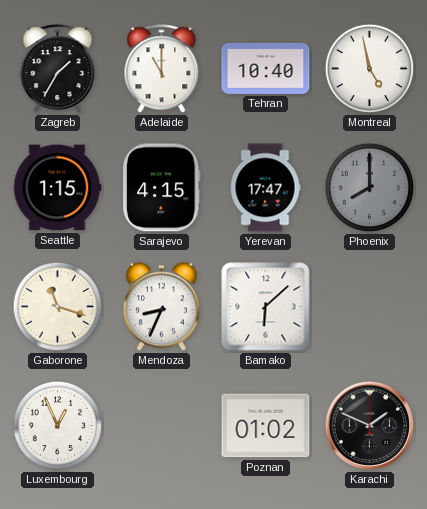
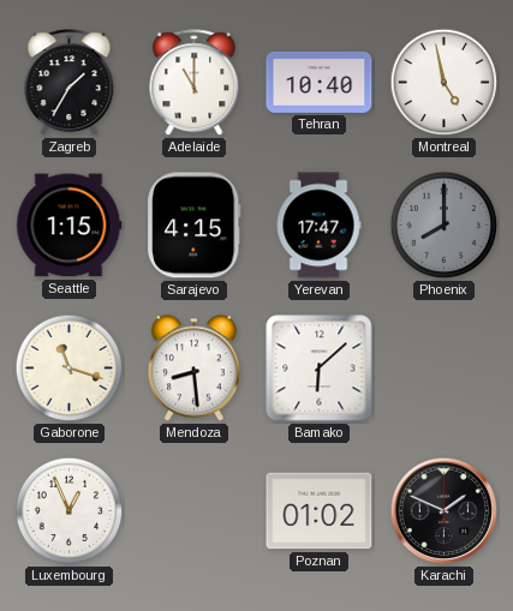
Mendoza: 8:34 -> 8:29 (193, 369)
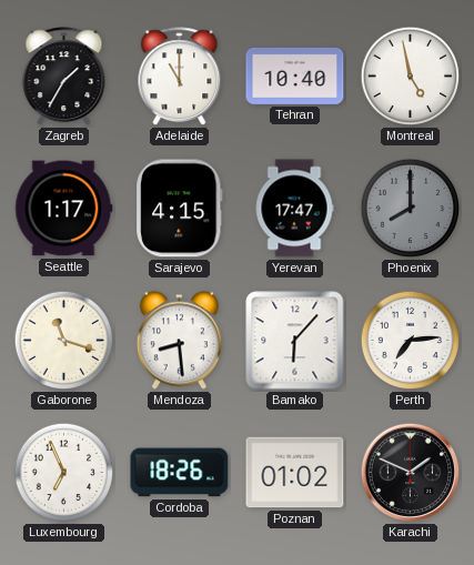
Seattle: 1:15 -> 1:17 (64, 209)
Bamako: 6:08 -> 6:07 (295, 341)
Perth: none -> 7:14 (411, 341)
Luxembourg: 12:56 -> 6:56 (64, 473)
Cordoba: none -> 18:26 (180, 473)
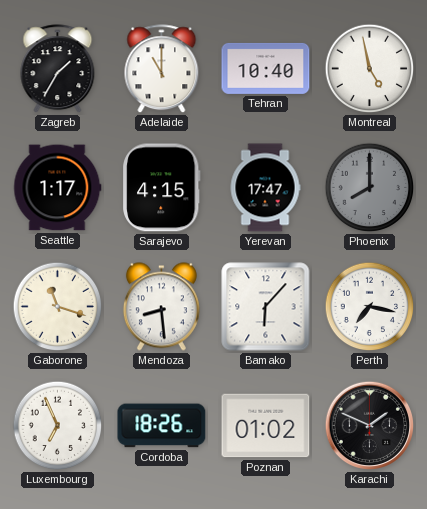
Perth: 7:14 -> 7:17 (370, 307)
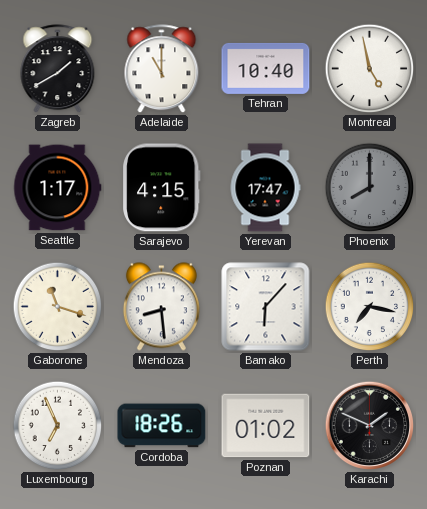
Zagreb: 1:35 -> 1:40 (58, 69)
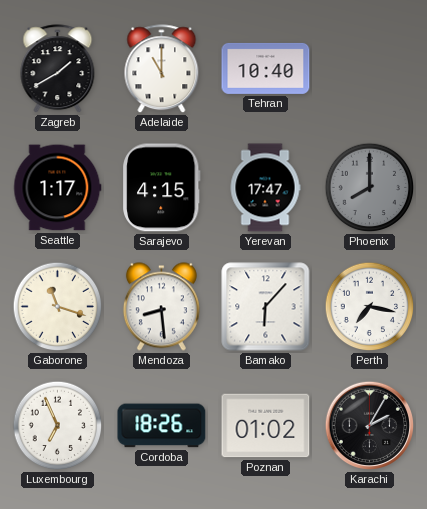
Montreal: 4:58 -> none (370, 69)
Karachi: 1:49 -> 2:05 (370, 426)
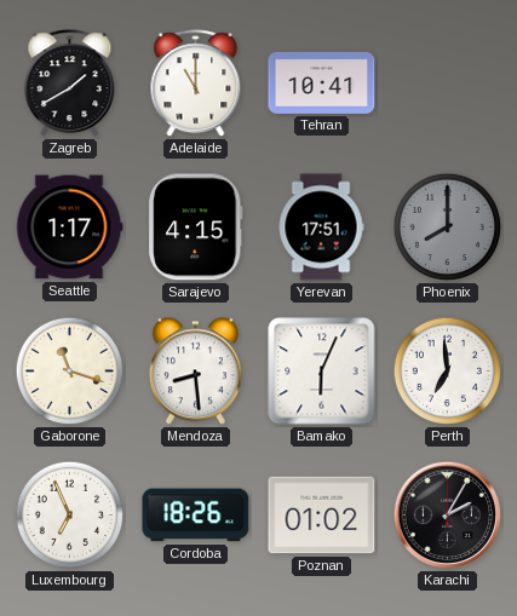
Tehran: 10:40 -> 10:41 (322, 82)
Yerevan: 17:47 -> 17:51 (321, 228)
Bamako: 6:07 -> 6:04 (322, 372)
Perth: 7:17 -> 6:59 (448, 372)
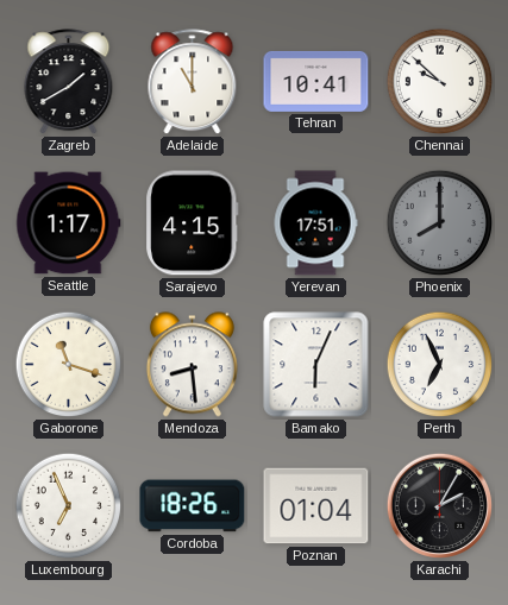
Chennai: none -> 9:52 (440, 82)
Perth: 6:59 -> 6:56 (440, 365)
Poznan: 01:02 -> 01:04 (316, 506)
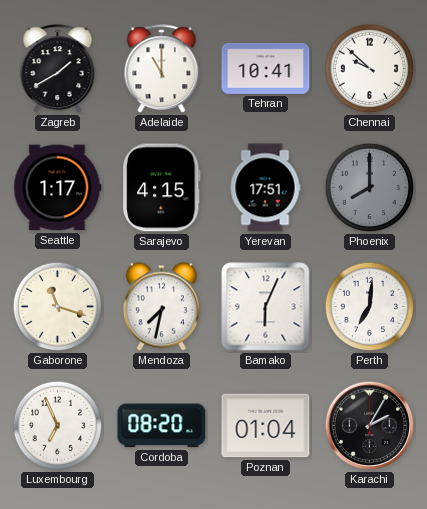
Mendoza: 8:29 -> 7:32 (161, 307)
Perth: 6:56 -> 7:01 (370, 307)
Cordoba: 18:26 -> 08:20 (162, 426)
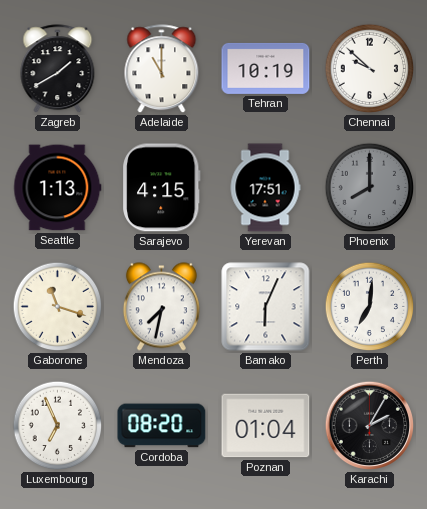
Tehran: 10:41 -> 10:19 (266, 68)
Seattle: 1:17 -> 1:13 (58, 188)
